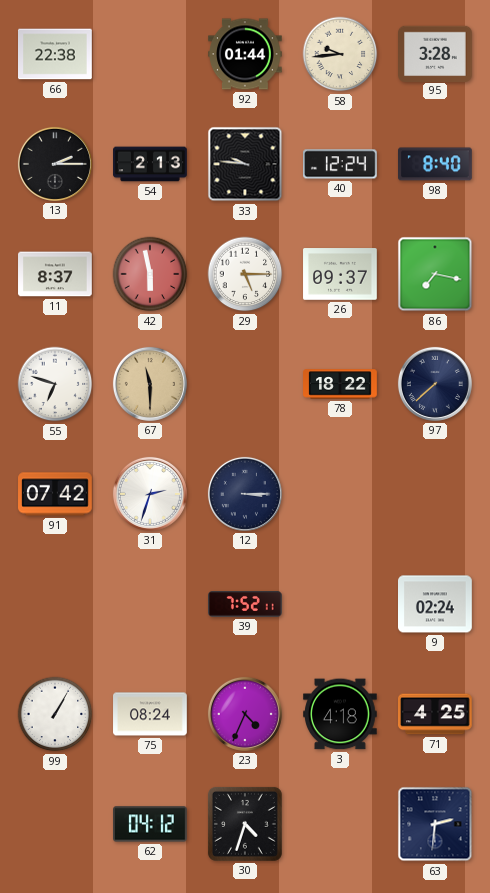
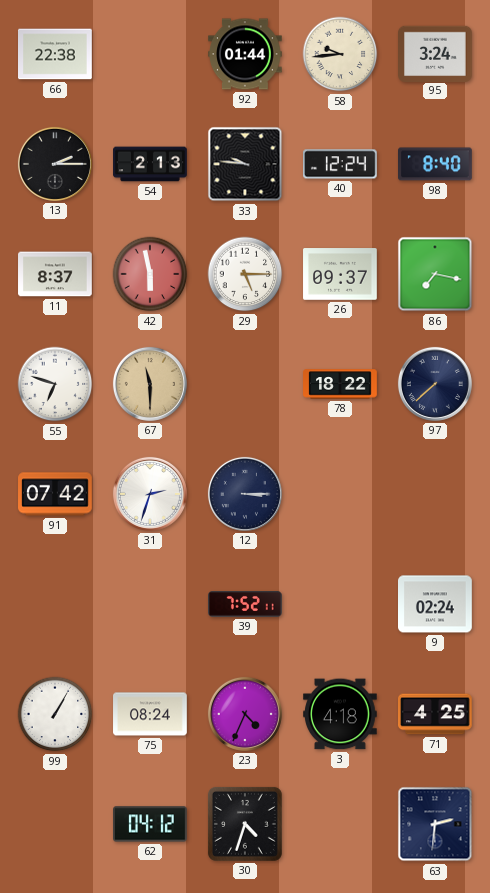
95: 3:28 -> 3:24 (435, 53)
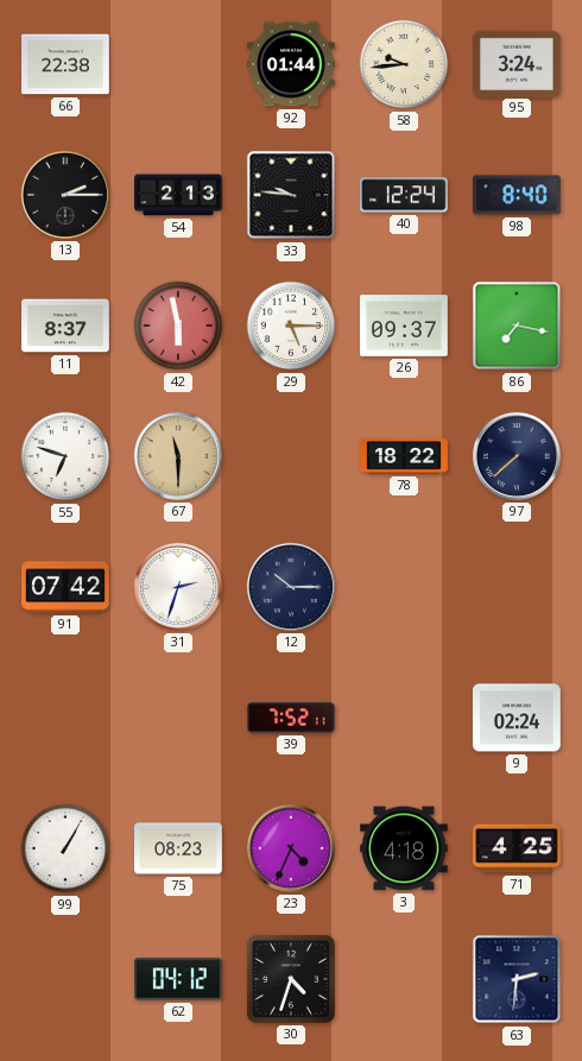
12: 3:15 -> 10:15 (291, 587)
75: 08:24 -> 08:23 (178, 848)
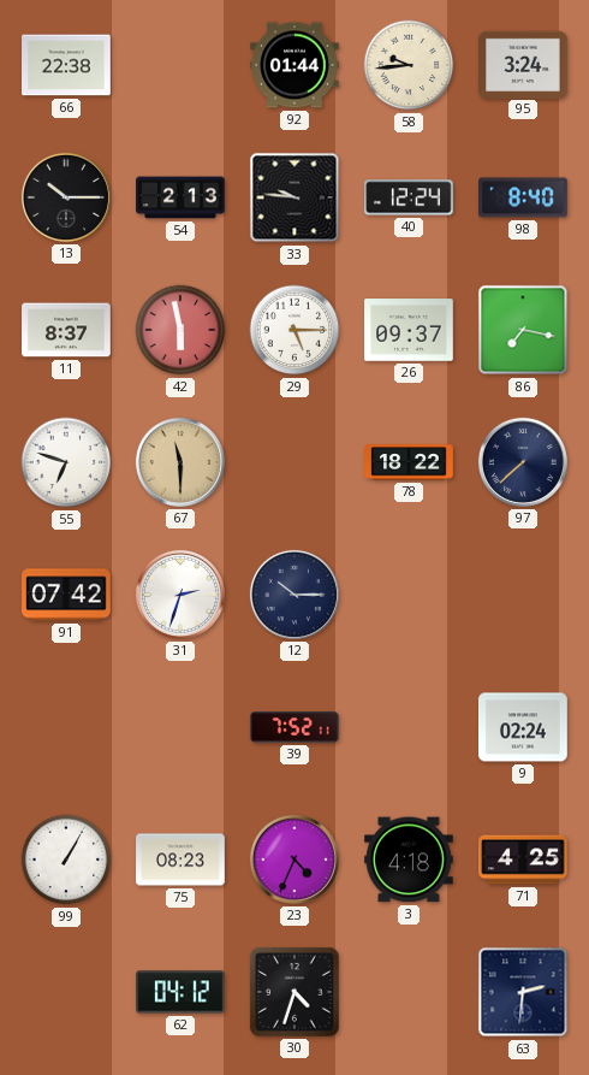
13: 2:15 -> 10:15 (66, 197)
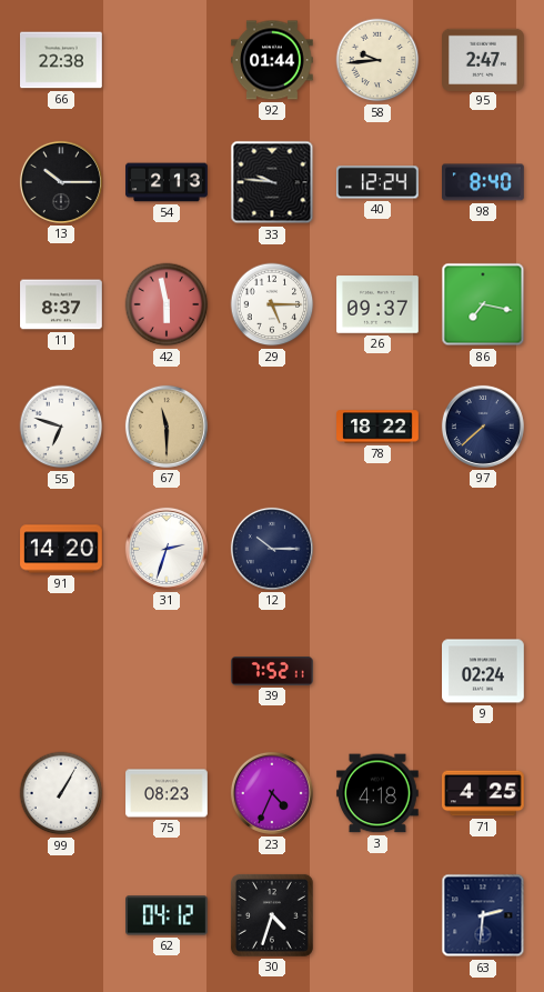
95: 3:24 -> 2:47 (483, 59)
91: 07:42 -> 14:20 (61, 549)
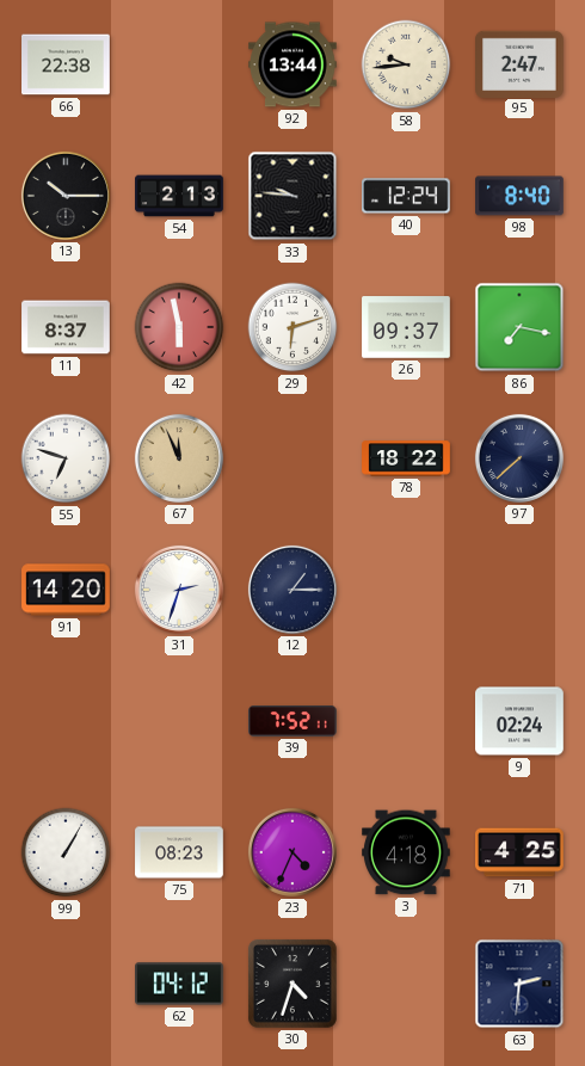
92: 01:44 -> 13:44 (294, 64)
29: 5:15 -> 6:12 (292, 327)
67: 11:30 -> 11:56 (179, 458)
12: 10:15 -> 1:15 (292, 590)
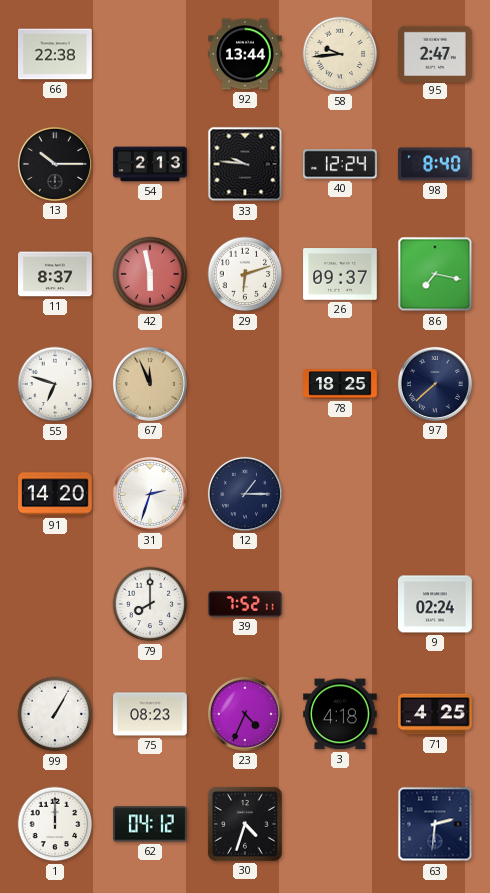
78: 18:22 -> 18:25 (340, 384)
79: none -> 8:00 (150, 604)
1: none -> 12:00 (55, 824)
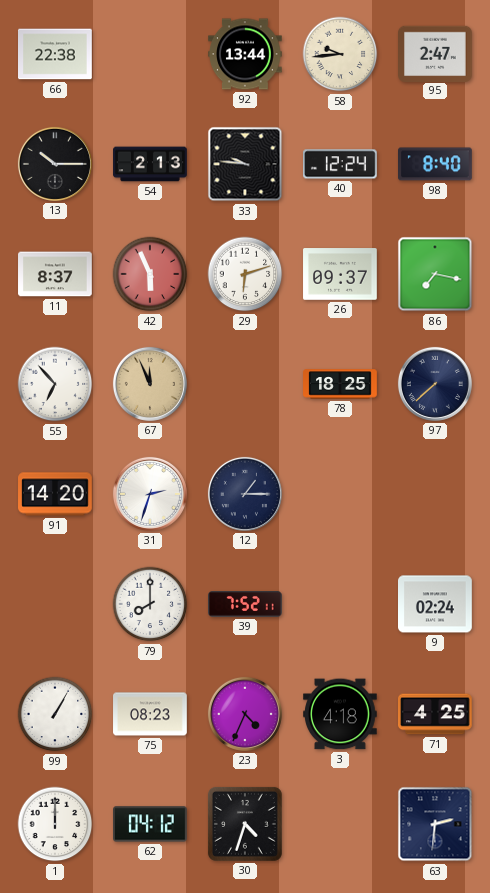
42: 5:58 -> 5:56 (150, 274)
55: 6:48 -> 6:53 (55, 384)
